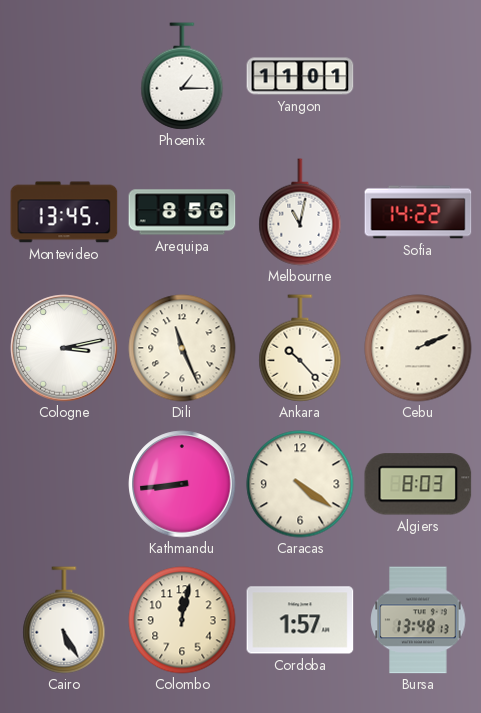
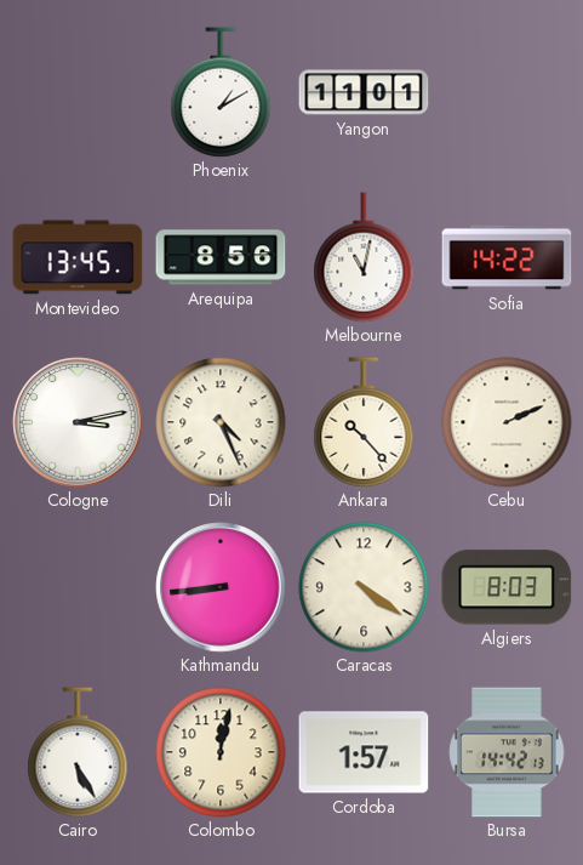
Phoenix: 1:15 -> 1:10 (221, 92)
Dili: 11:26 -> 4:26 (221, 422)
Bursa: 13:48 -> 14:42 (507, 752)
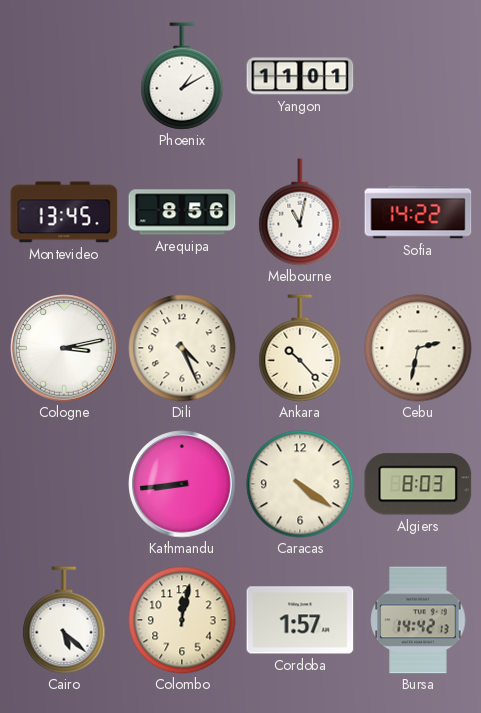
Cebu: 2:11 -> 2:32 (418, 348)
Cairo: 5:25 -> 5:22 (64, 620)
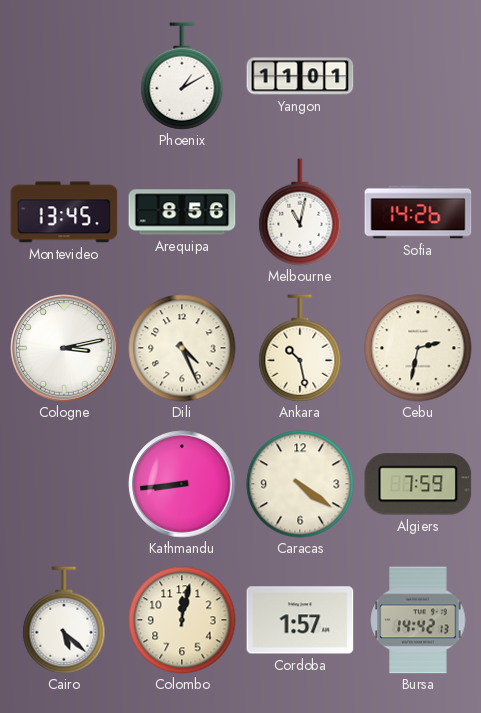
Sofia: 14:22 -> 14:26 (418, 212)
Ankara: 10:23 -> 10:28 (300, 348)
Algiers: 8:03 -> 7:59 (418, 484)
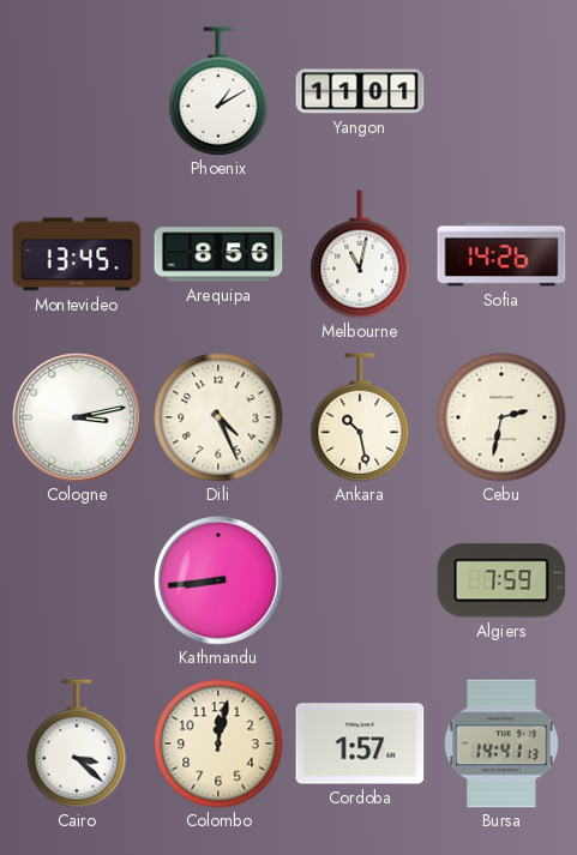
Caracas: 4:21 -> none (300, 484)
Cairo: 5:22 -> 3:22 (77, 743)
Bursa: 14:42 -> 14:41 (501, 743)
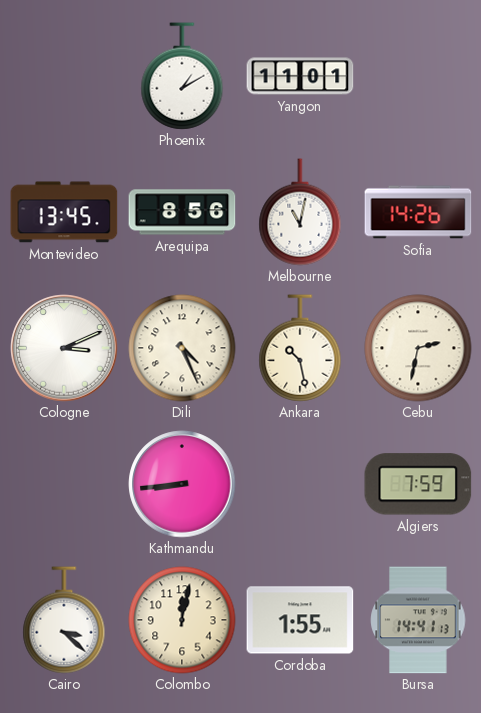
Cologne: 3:13 -> 3:11 (64, 348)
Cordoba: 1:57 -> 1:55 (300, 620)
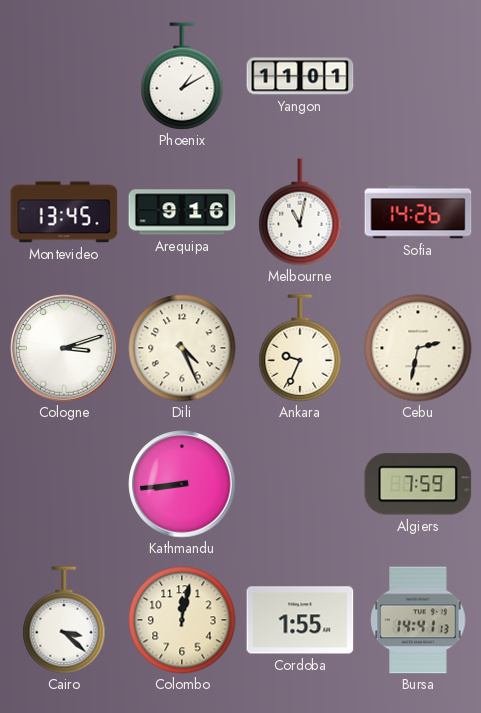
Arequipa: 8:56 -> 9:16 (182, 212)
Cologne: 3:11 -> 3:12 (64, 348)
Ankara: 10:28 -> 9:34 (300, 348)
